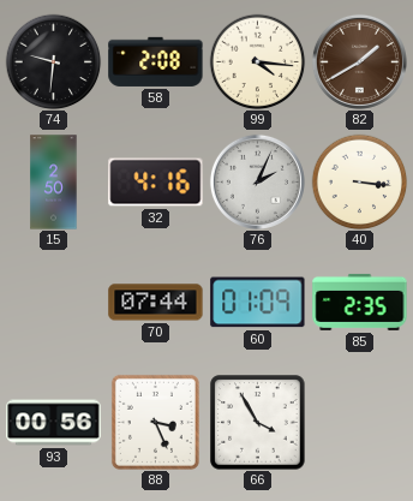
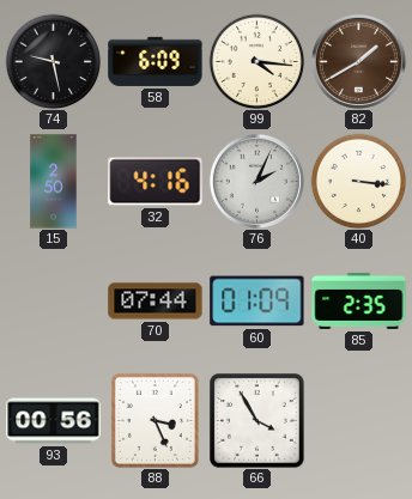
74: 9:31 -> 9:28 (53, 61)
58: 2:08 -> 6:09 (156, 61)
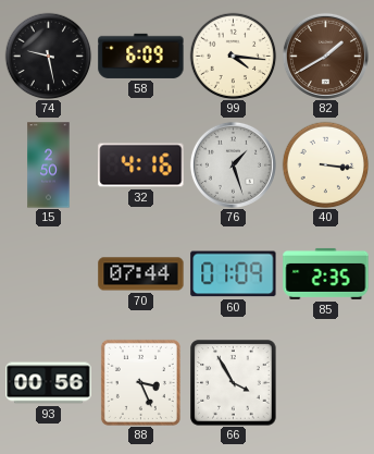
76: 2:04 -> 1:27 (233, 164)
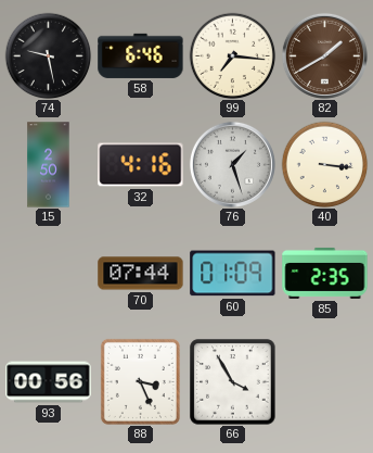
58: 6:09 -> 6:46 (141, 55)
99: 4:16 -> 7:16 (232, 55)
